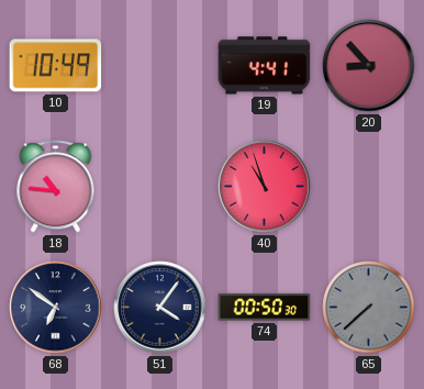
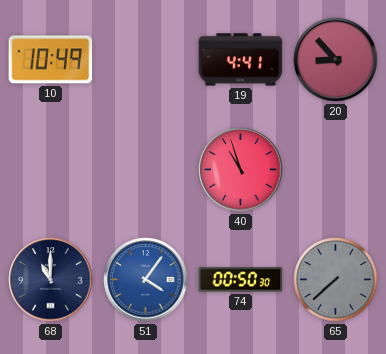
18: 10:46 -> none (56, 187)
68: 6:51 -> 11:00 (51, 280)
51 dial: navy -> blue (146, 280)
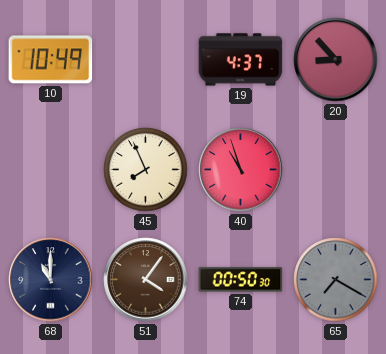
19: 4:41 -> 4:37 (241, 60)
45: none -> 7:56 (146, 170)
51 dial: blue -> brown (146, 280)
65: 7:38 -> 7:20 (336, 280)
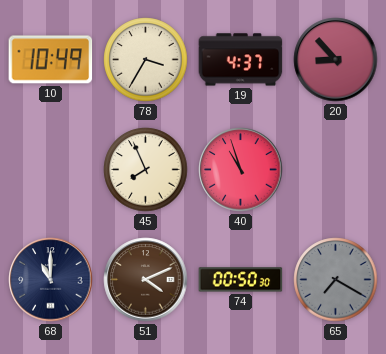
78: none -> 3:35 (146, 60)
51: 4:06 -> 4:11 (146, 280)
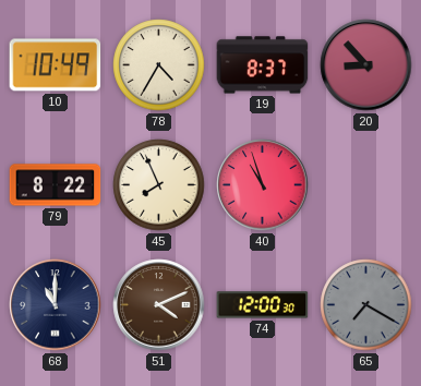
78: 3:35 -> 4:35 (159, 65)
19: 4:37 -> 8:37 (263, 65)
79: none -> 8:22 (56, 185)
74: 00:50 -> 12:00 (263, 305)
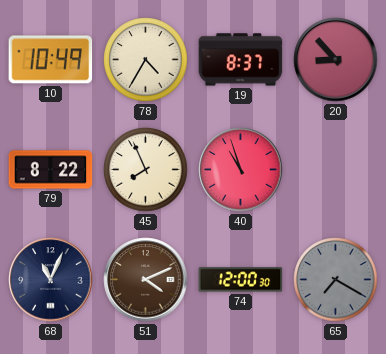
68: 11:00 -> 11:04 (51, 280)
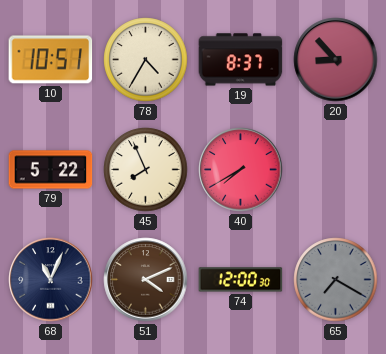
10: 10:49 -> 10:51 (51, 60)
79: 8:22 -> 5:22 (51, 170)
40: 10:57 -> 7:40 (241, 170)
